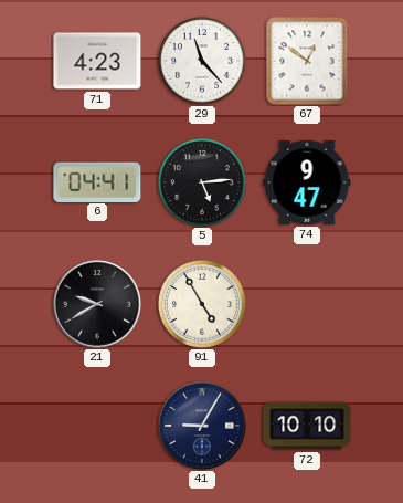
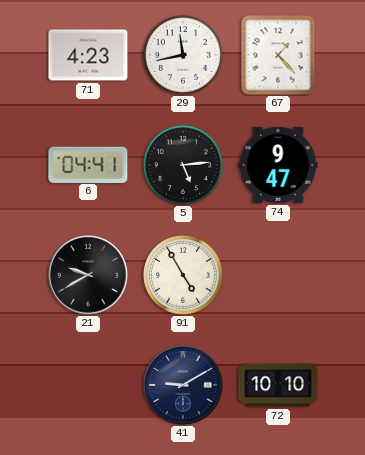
29: 11:23 -> 11:43 (183, 55)
67: 12:51 -> 1:23 (278, 55)
41: 9:05 -> 9:10 (183, 385)
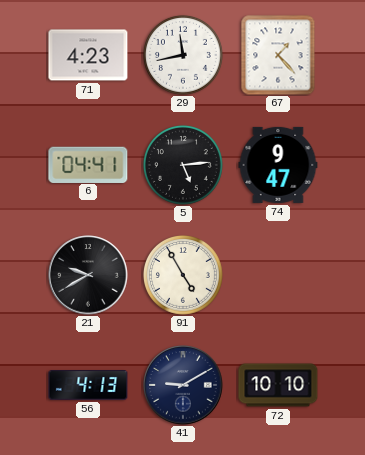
56: none -> 4:13 (88, 385)
